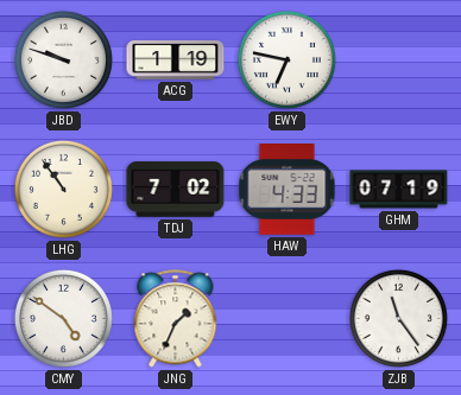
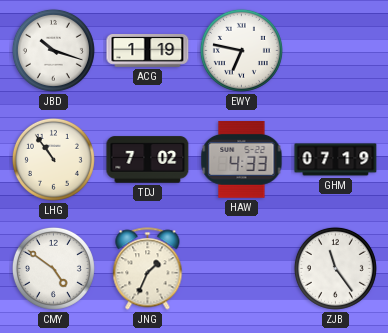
JBD: 9:48 -> 10:18 (53, 50)
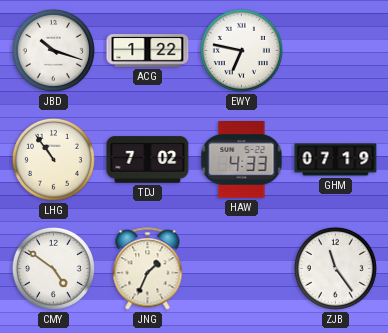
ACG: 1:19 -> 1:22 (148, 51)
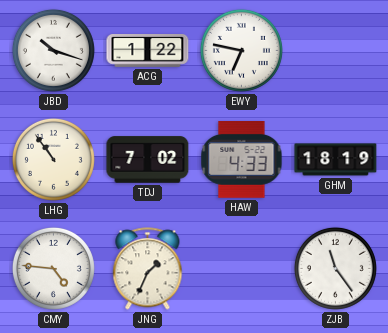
GHM: 07:19 -> 18:19 (336, 160)
CMY: 4:51 -> 4:46 (53, 268)
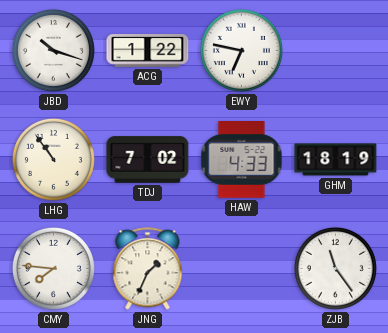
CMY: 4:46 -> 7:46 (53, 268)
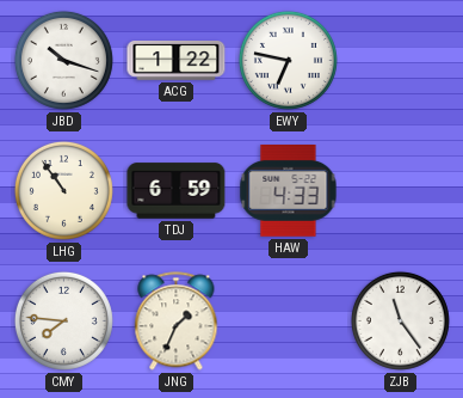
TDJ: 7:02 -> 6:59 (177, 191)
GHM: 18:19 -> none (336, 160)
